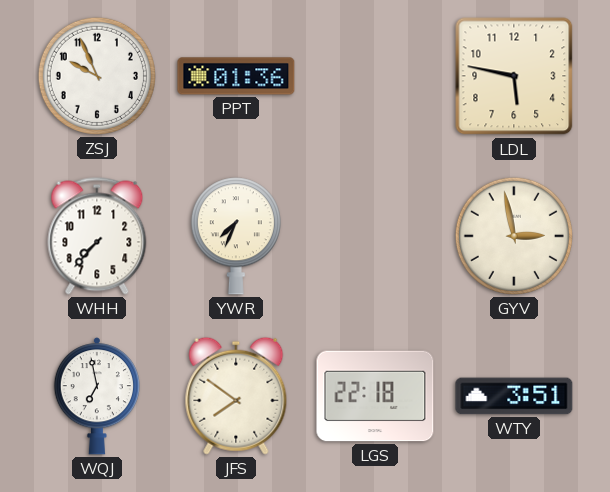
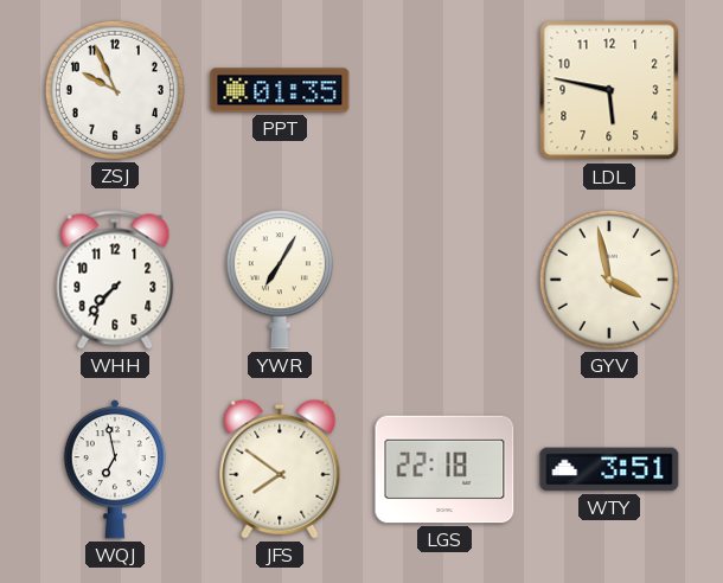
PPT: 01:36 -> 01:35 (280, 90)
YWR: 7:34 -> 7:05 (280, 280)
GYV: 2:58 -> 3:58 (609, 280)
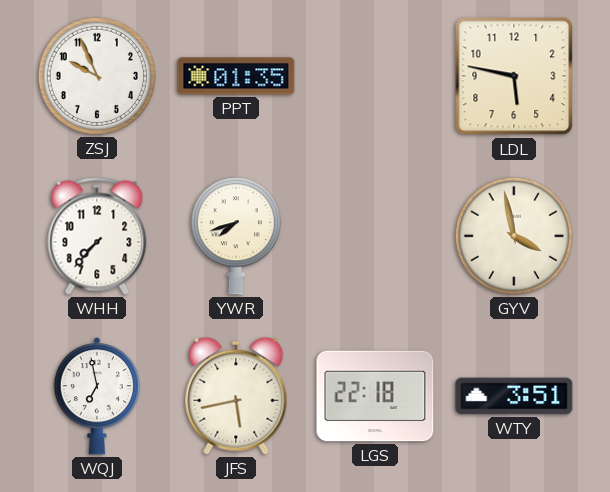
YWR: 7:05 -> 7:42 (236, 236)
JFS: 7:51 -> 5:43 (236, 396)
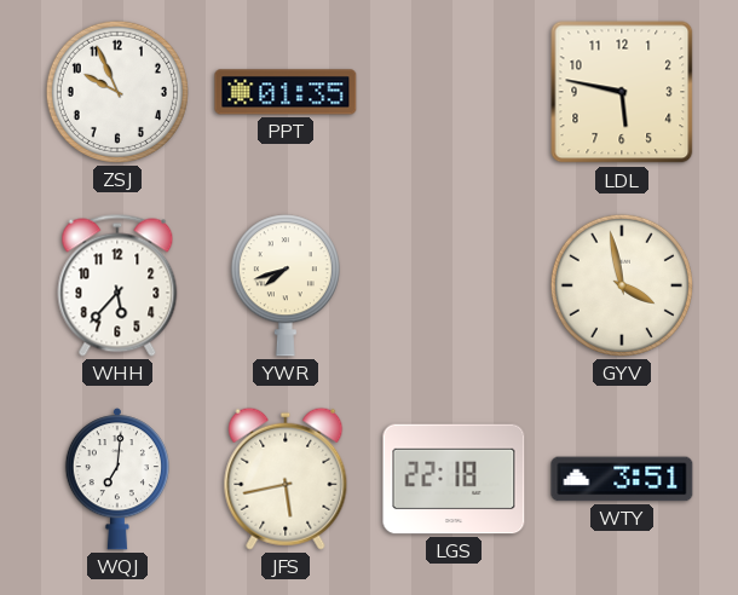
WHH: 7:37 -> 5:37 (117, 285)
WQJ: 6:58 -> 7:01 (117, 479)
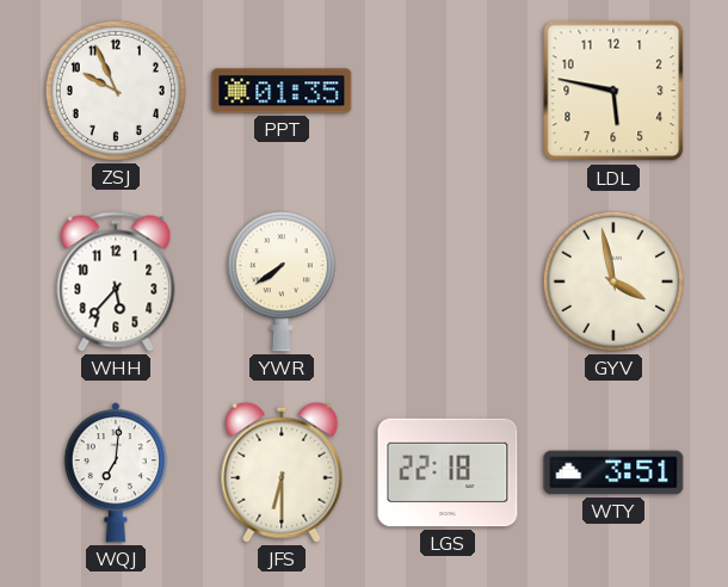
YWR: 7:42 -> 7:39 (282, 282)
JFS: 5:43 -> 6:30 (282, 472)
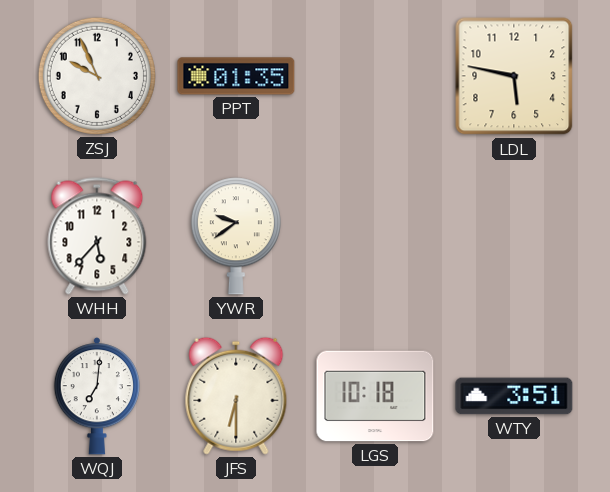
YWR: 7:39 -> 9:39 (236, 236)
GYV: 3:58 -> none (613, 282)
LGS: 22:18 -> 10:18 (375, 396)
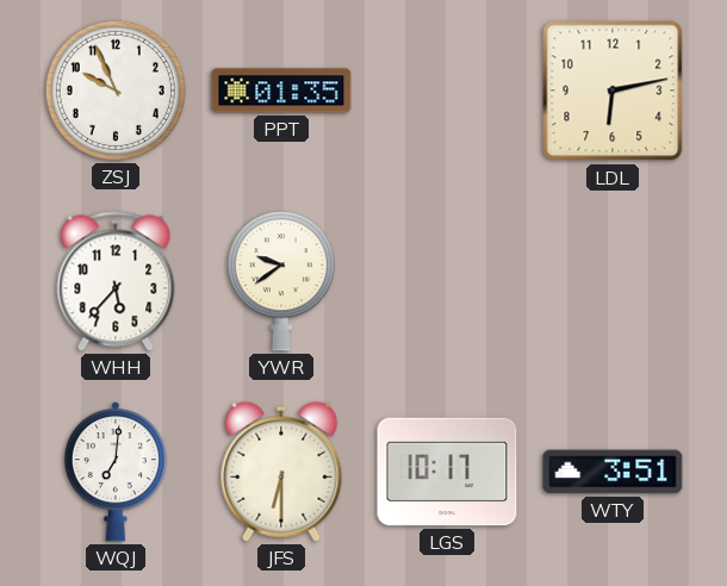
LDL: 5:47 -> 6:13 (613, 91)
LGS: 10:18 -> 10:17 (447, 472)
